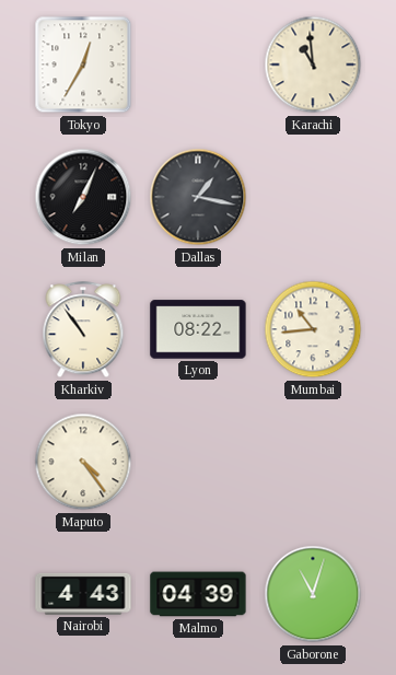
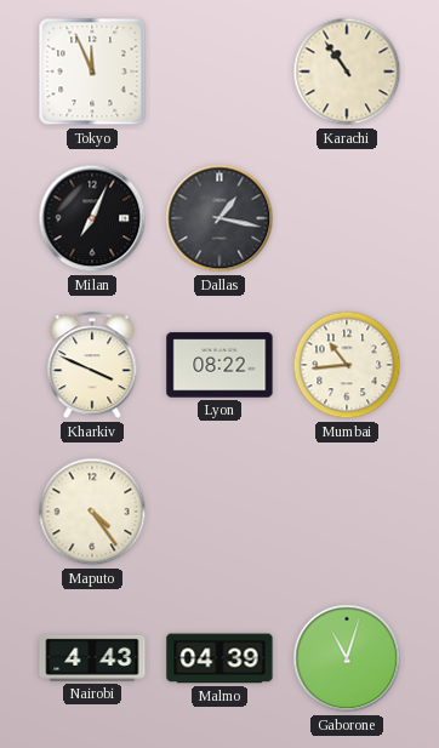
Tokyo: 12:35 -> 11:56 (92, 72)
Karachi: 10:59 -> 10:54 (347, 72)
Kharkiv: 10:54 -> 3:49 (92, 366)
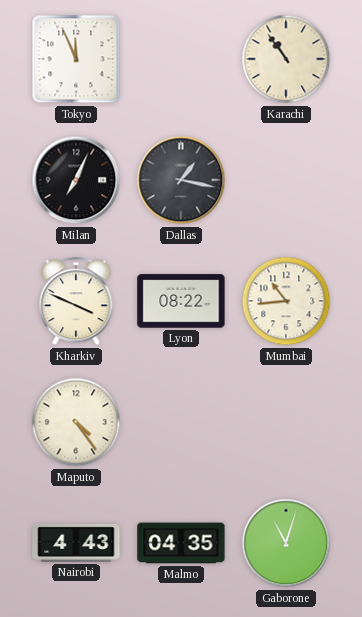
Malmo: 04:39 -> 04:35 (181, 543)
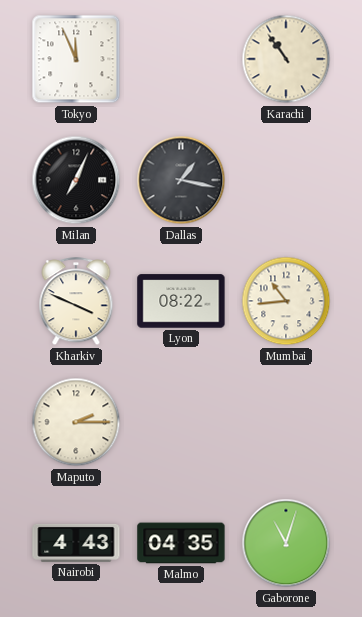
Maputo: 4:24 -> 2:15 (76, 422)
